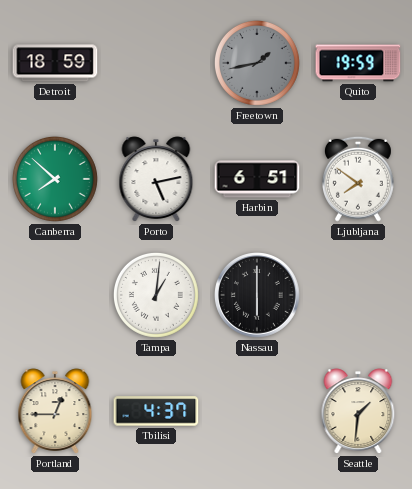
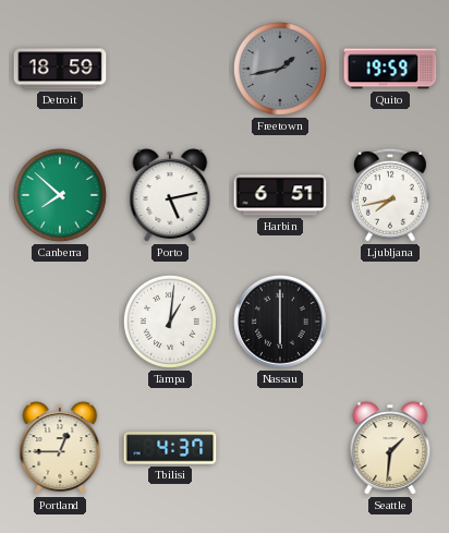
Ljubljana: 7:51 -> 7:43 (390, 195)
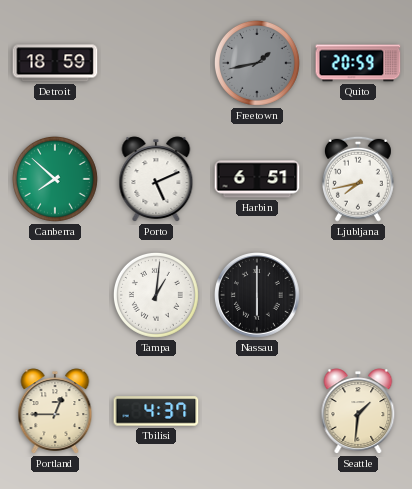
Quito: 19:59 -> 20:59 (358, 63)
Porto: 5:13 -> 5:11 (156, 179)
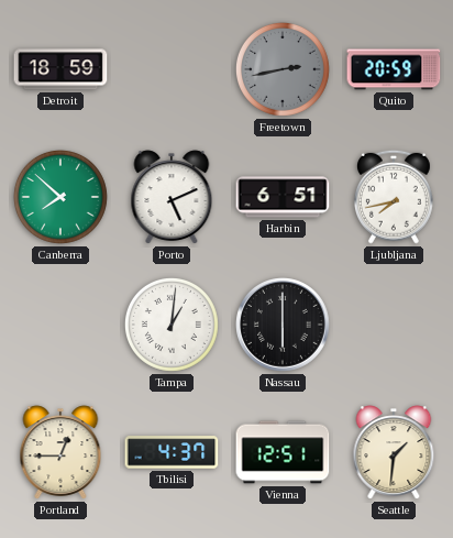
Freetown: 1:43 -> 2:43 (283, 69)
Vienna: none -> 12:51 (283, 452)
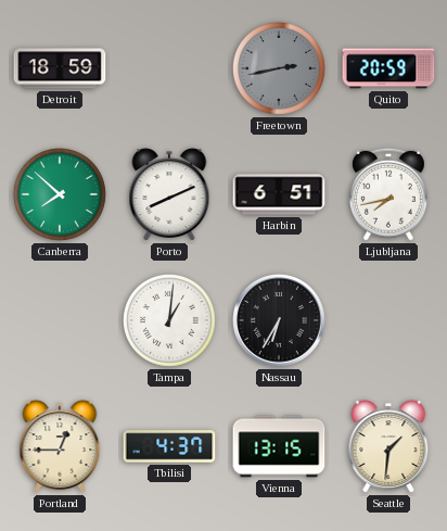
Porto: 5:11 -> 8:11 (169, 194)
Nassau: 6:00 -> 6:35 (280, 321)
Vienna: 12:51 -> 13:15 (279, 446)
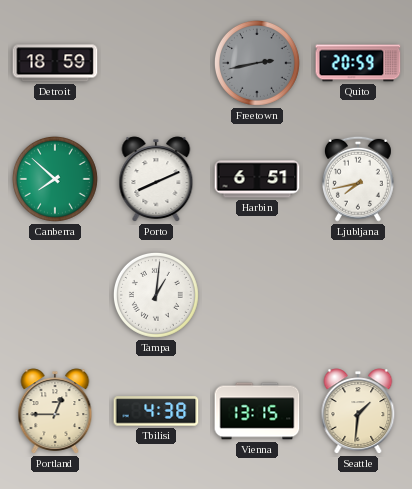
Nassau: 6:35 -> none (280, 321)
Tbilisi: 4:37 -> 4:38 (156, 411)
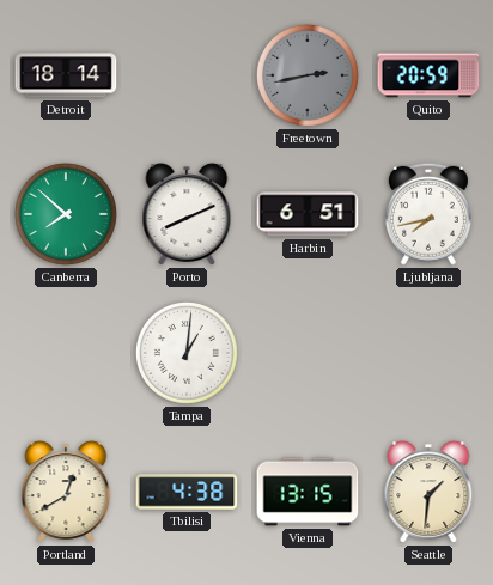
Detroit: 18:59 -> 18:14 (66, 75)
Portland: 12:45 -> 12:40 (66, 492)
